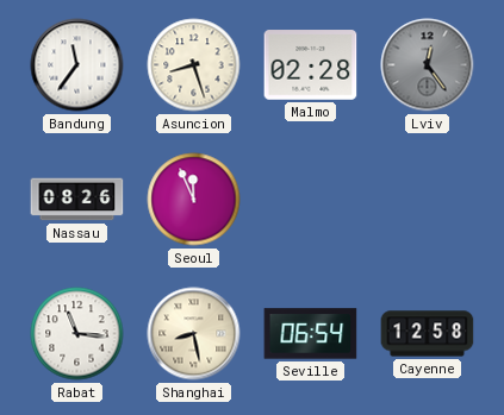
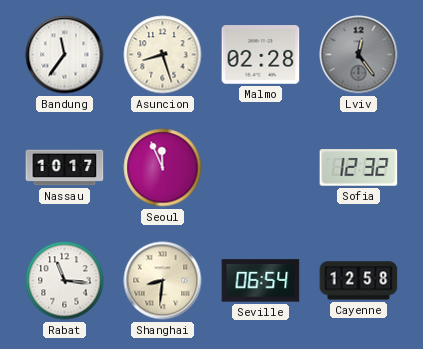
Nassau: 08:26 -> 10:17 (65, 168)
Sofia: none -> 12:32 (359, 168)
Shanghai: 8:28 -> 8:31 (163, 281)
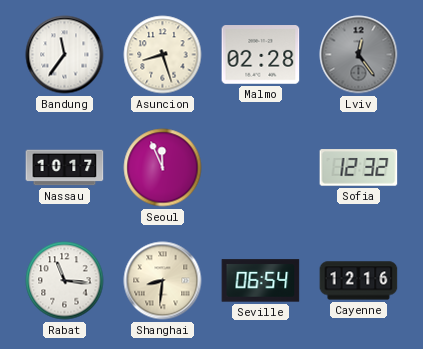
Cayenne: 12:58 -> 12:16 (359, 281)
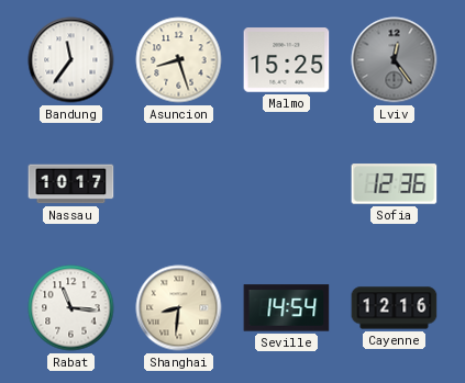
Malmo: 02:28 -> 15:25 (287, 60)
Seoul: 11:56 -> none (163, 168)
Sofia: 12:32 -> 12:36 (395, 184)
Seville: 06:54 -> 14:54 (287, 308)
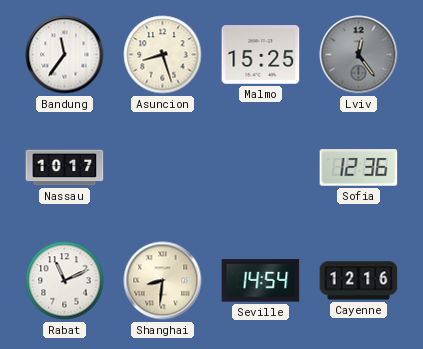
Rabat: 11:16 -> 11:11 (65, 281)
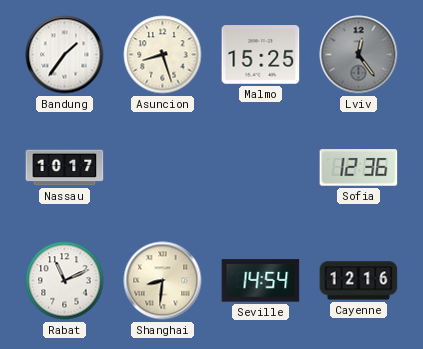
Bandung: 11:36 -> 1:36 (65, 55)
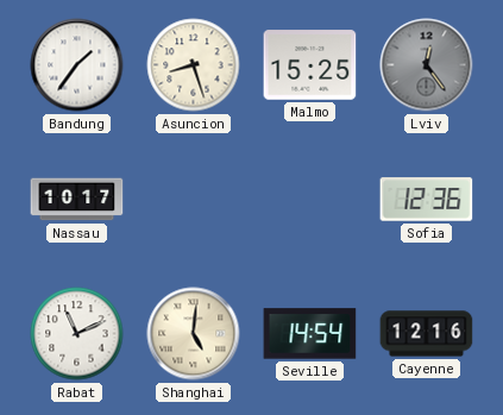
Shanghai: 8:31 -> 5:01 (194, 334)
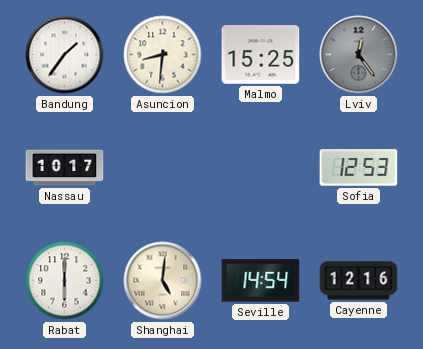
Asuncion: 8:27 -> 8:31 (163, 55)
Sofia: 12:36 -> 12:53 (359, 168)
Rabat: 11:11 -> 6:00 (65, 281)
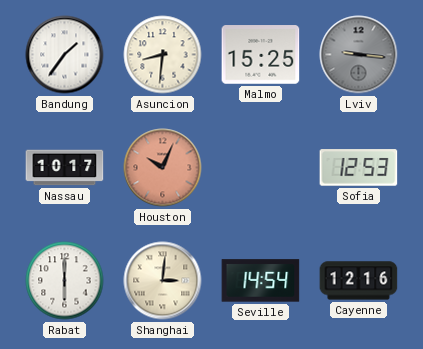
Lviv: 12:24 -> 9:16 (359, 55)
Houston: none -> 10:04 (163, 168)
Shanghai: 5:01 -> 3:01 (163, 281)
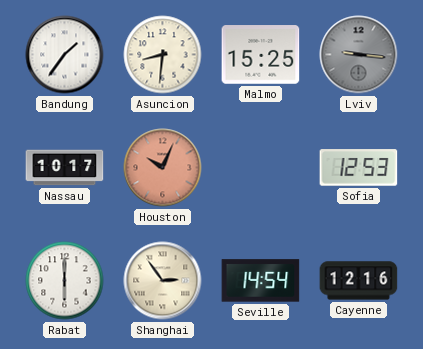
Shanghai: 3:01 -> 2:54 (163, 281)
